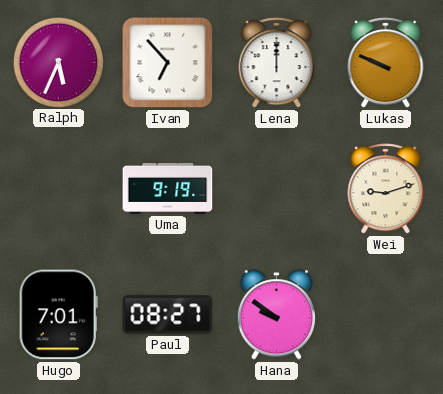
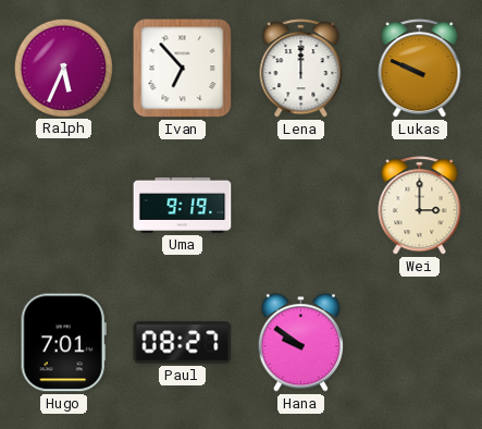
Wei: 9:12 -> 3:00 (420, 206)
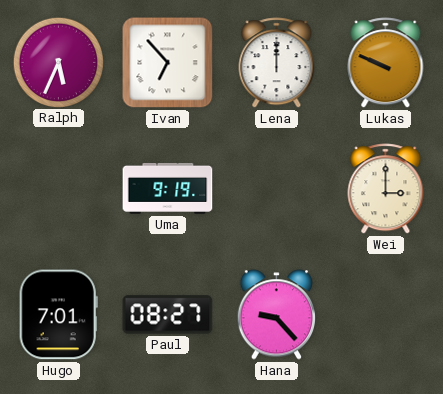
Hana: 9:51 -> 9:23 (276, 315)
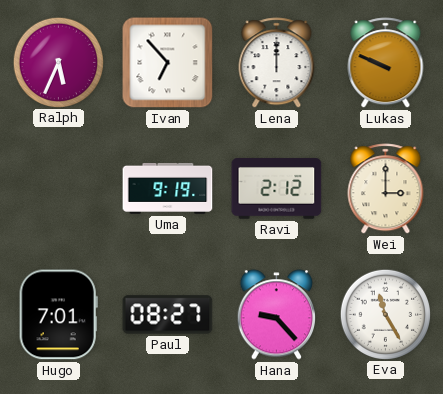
Ravi: none -> 2:12 (277, 189)
Eva: none -> 11:25 (385, 314)
